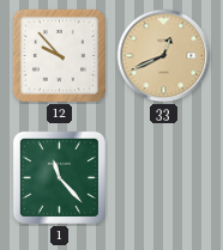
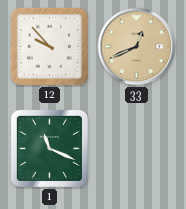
1: 11:23 -> 11:19 (49, 148)
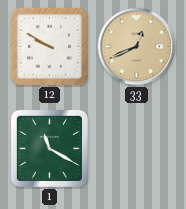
12: 9:53 -> 9:50 (49, 46)
1: 11:19 -> 11:20 (49, 148)
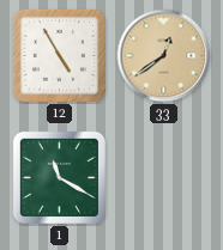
12: 9:50 -> 4:55 (59, 55)
33: 12:41 -> 12:39 (164, 56)
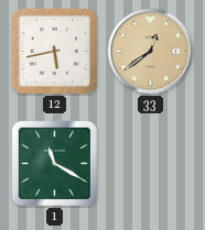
12: 4:55 -> 5:43 (54, 51)
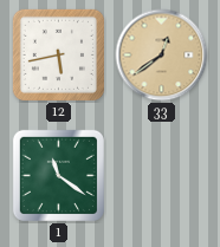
1: 11:20 -> 11:21 (58, 175)
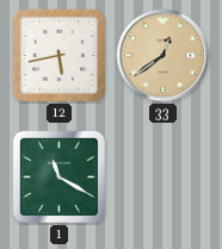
1: 11:21 -> 11:20 (58, 176)
